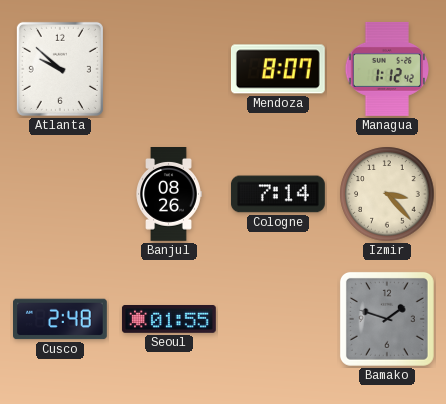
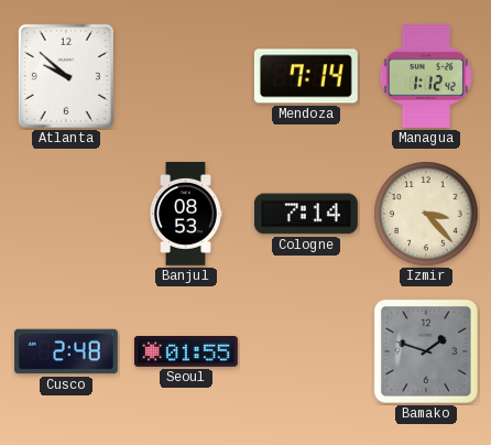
Mendoza: 8:07 -> 7:14 (306, 76)
Banjul: 08:26 -> 08:53 (186, 215)
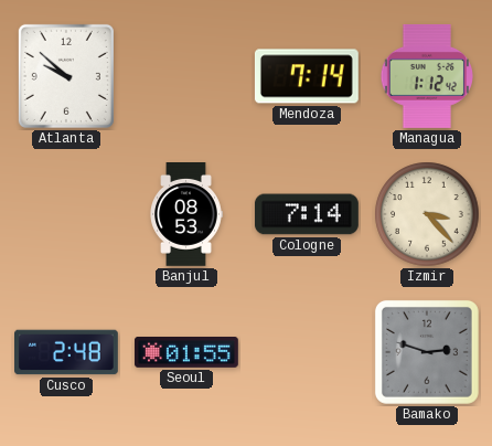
Bamako: 1:48 -> 2:48 (427, 352)
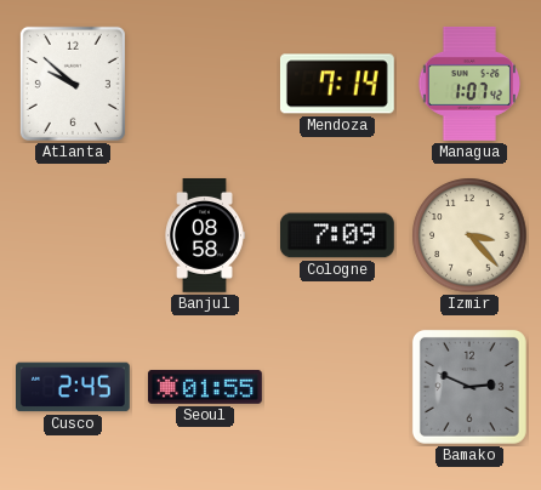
Managua: 1:12 -> 1:07 (469, 84)
Banjul: 08:53 -> 08:58 (205, 237)
Cologne: 7:14 -> 7:09 (337, 235)
Cusco: 2:48 -> 2:45 (74, 387)
Bamako: 2:48 -> 2:49 (469, 387)
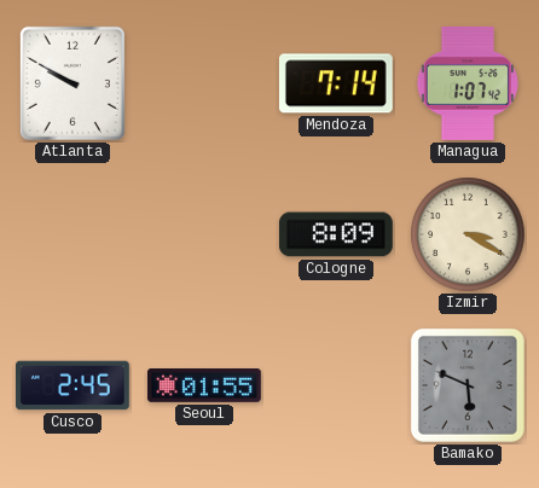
Atlanta: 9:52 -> 9:50 (73, 83)
Banjul: 08:58 -> none (205, 237)
Cologne: 7:09 -> 8:09 (336, 234)
Izmir: 3:23 -> 3:20 (468, 234)
Bamako: 2:49 -> 5:49 (468, 385)
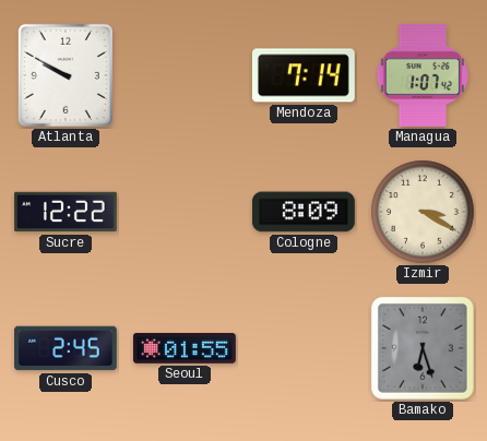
Sucre: none -> 12:22 (67, 212)
Bamako: 5:49 -> 6:27 (423, 348)
